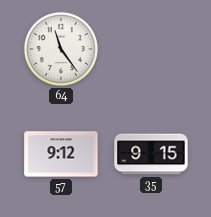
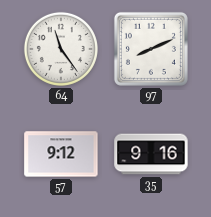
97: none -> 8:11 (151, 49)
35: 9:15 -> 9:16 (151, 154)
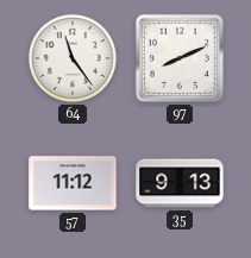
57: 9:12 -> 11:12 (73, 183)
35: 9:16 -> 9:13 (180, 183)
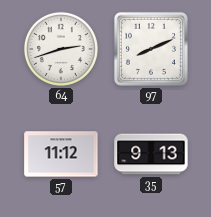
64: 11:24 -> 2:42 (61, 49)
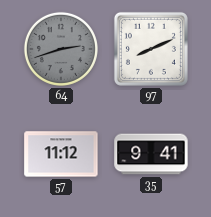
64 dial: white -> grey (61, 49)
35: 9:13 -> 9:41 (151, 154)
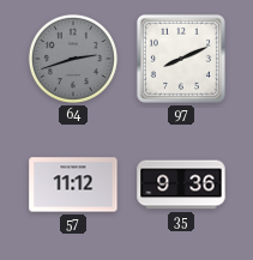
35: 9:41 -> 9:36 (181, 185)
